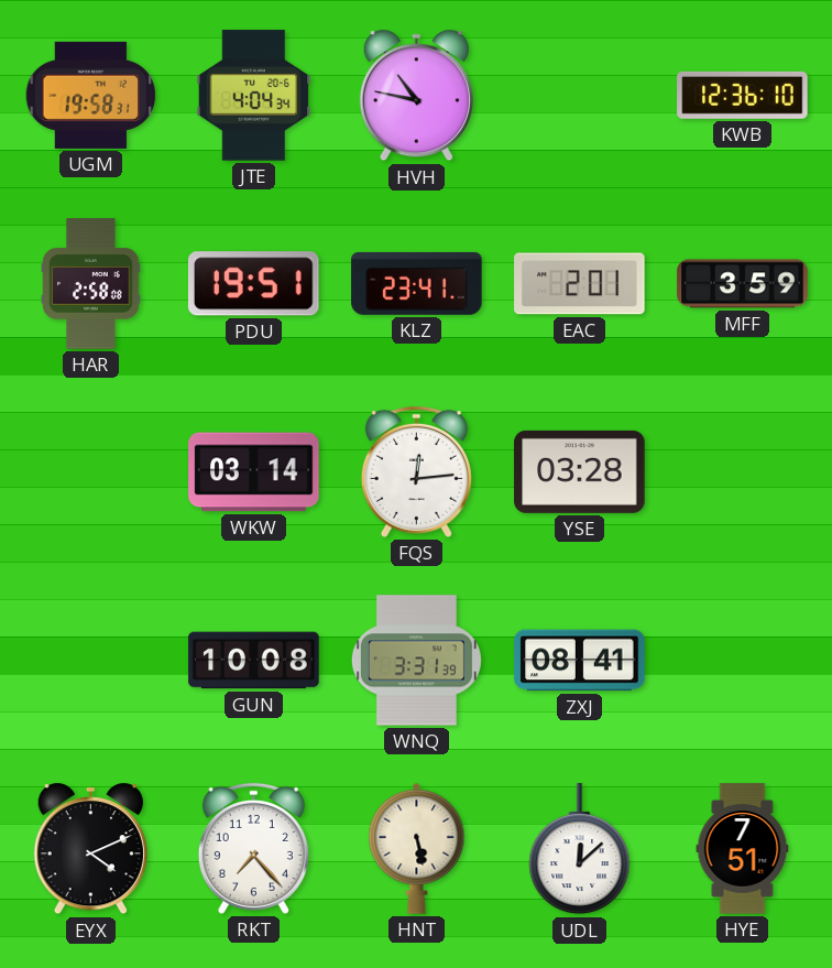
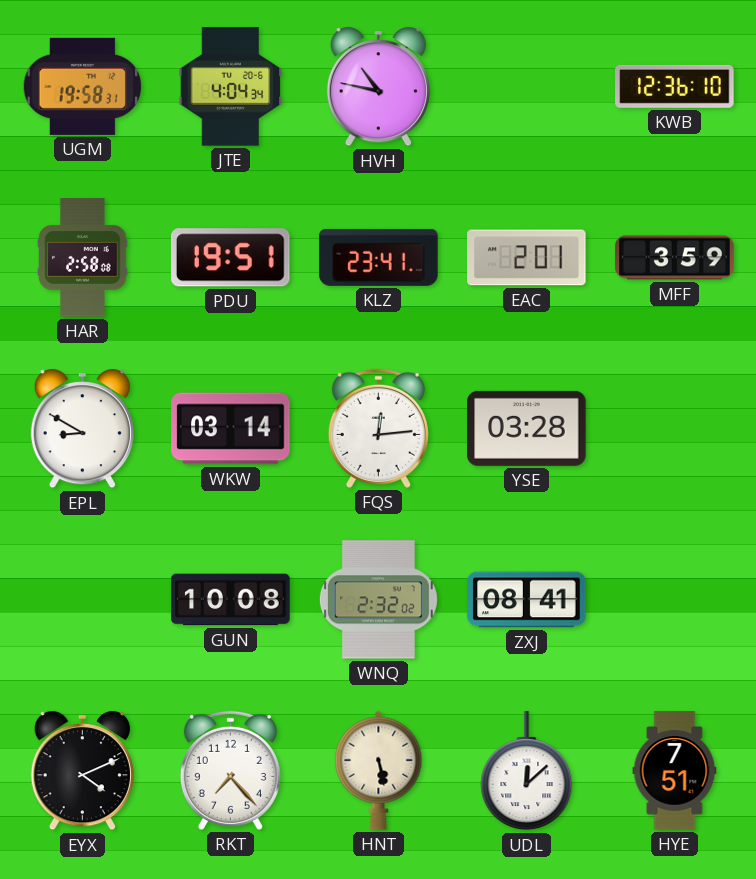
EPL: none -> 8:50 (82, 429)
WNQ: 3:31 -> 2:32 (378, 600)
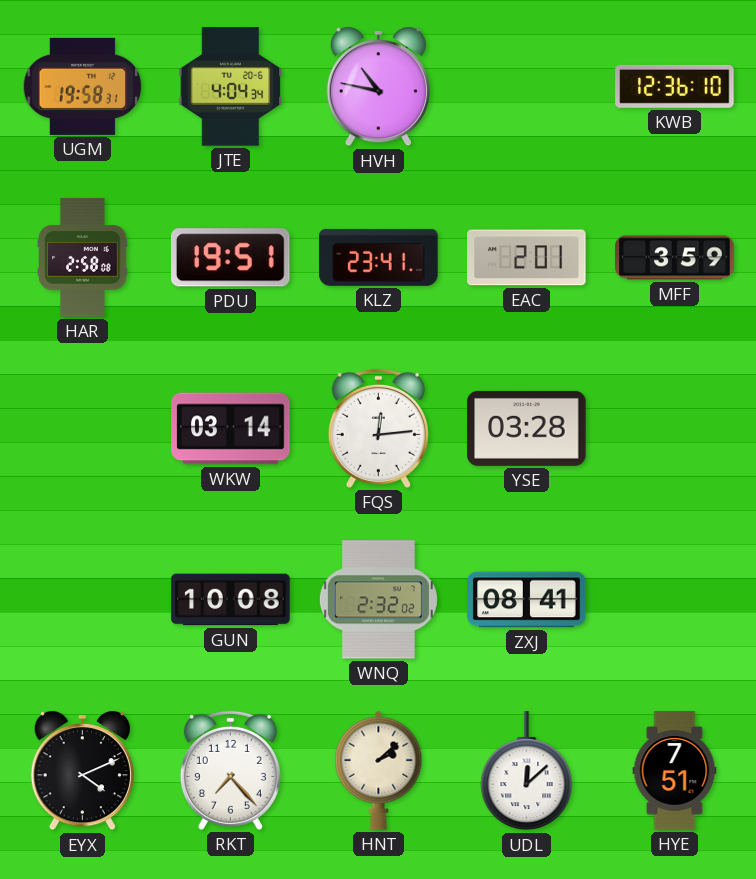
EPL: 8:50 -> none (82, 429)
HNT: 5:28 -> 2:08 (379, 770)
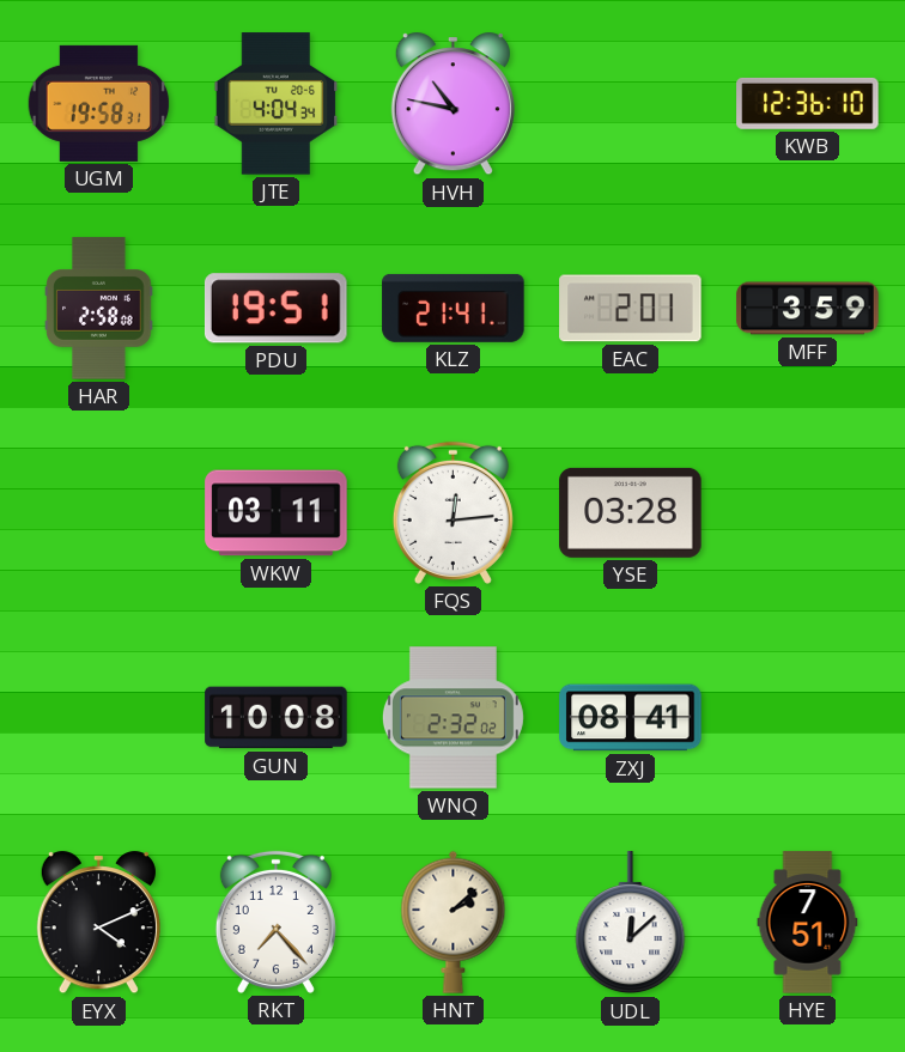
KLZ: 23:41 -> 21:41 (454, 308)
WKW: 03:14 -> 03:11 (277, 513)
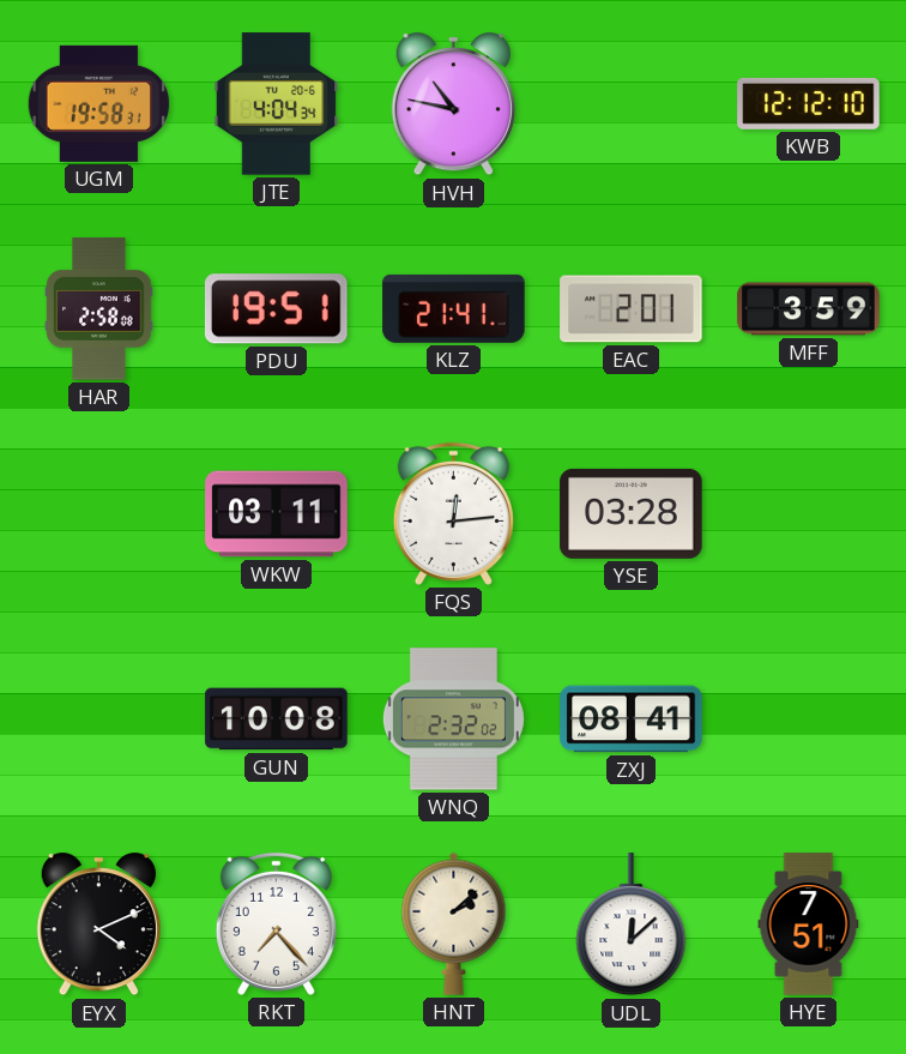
KWB: 12:36 -> 12:12 (809, 103)
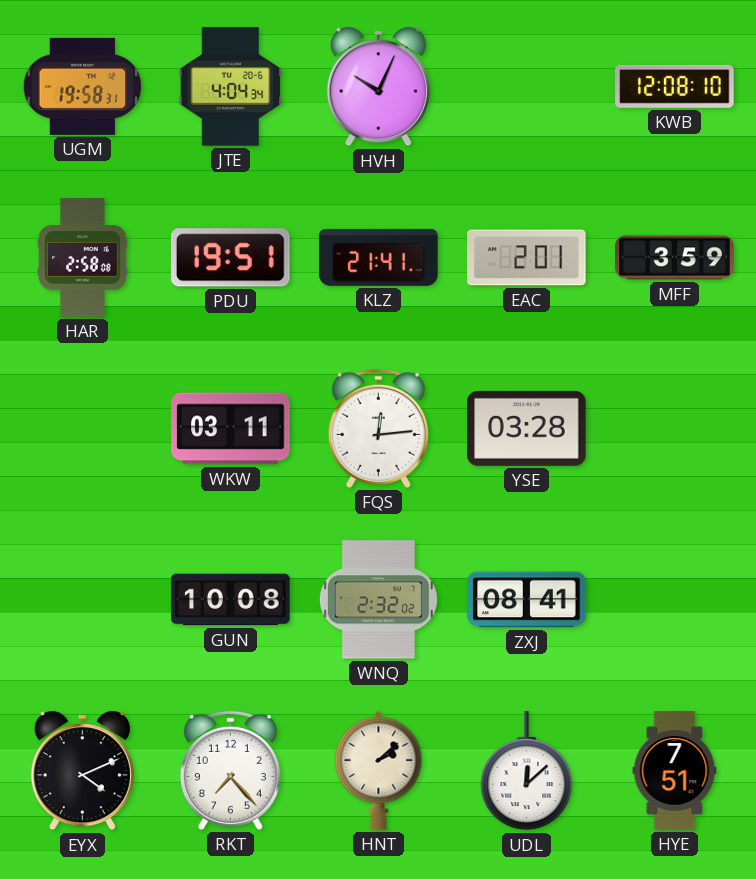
HVH: 10:47 -> 10:04 (378, 87)
KWB: 12:12 -> 12:08 (675, 86)
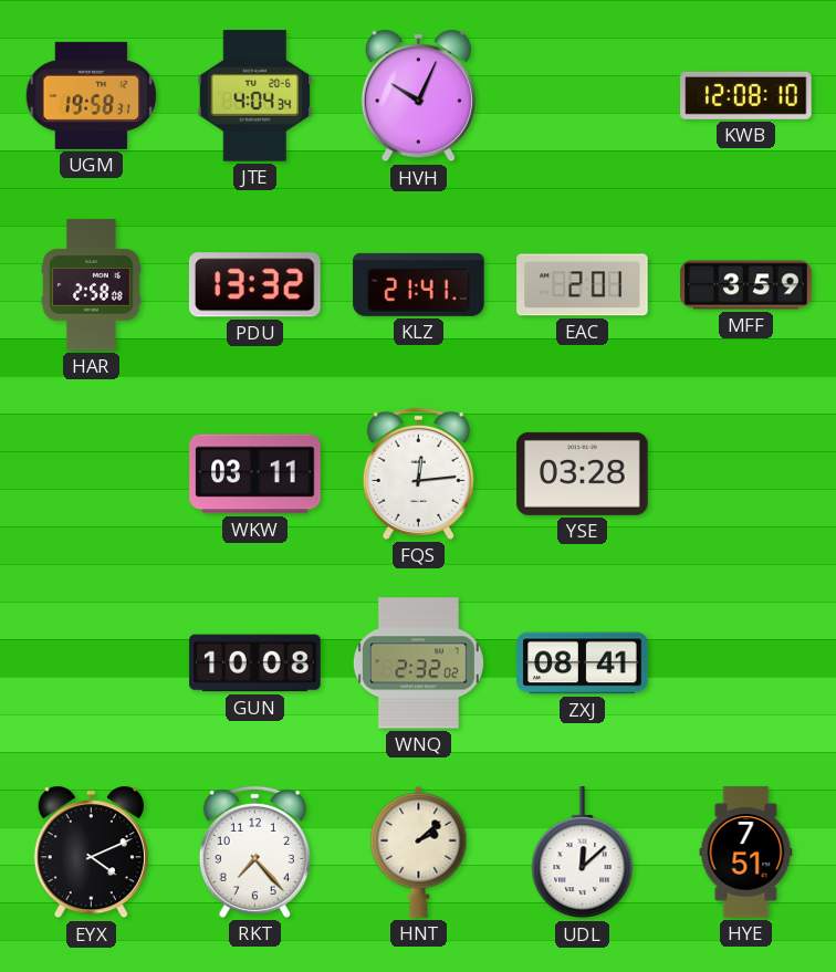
PDU: 19:51 -> 13:32 (254, 285)
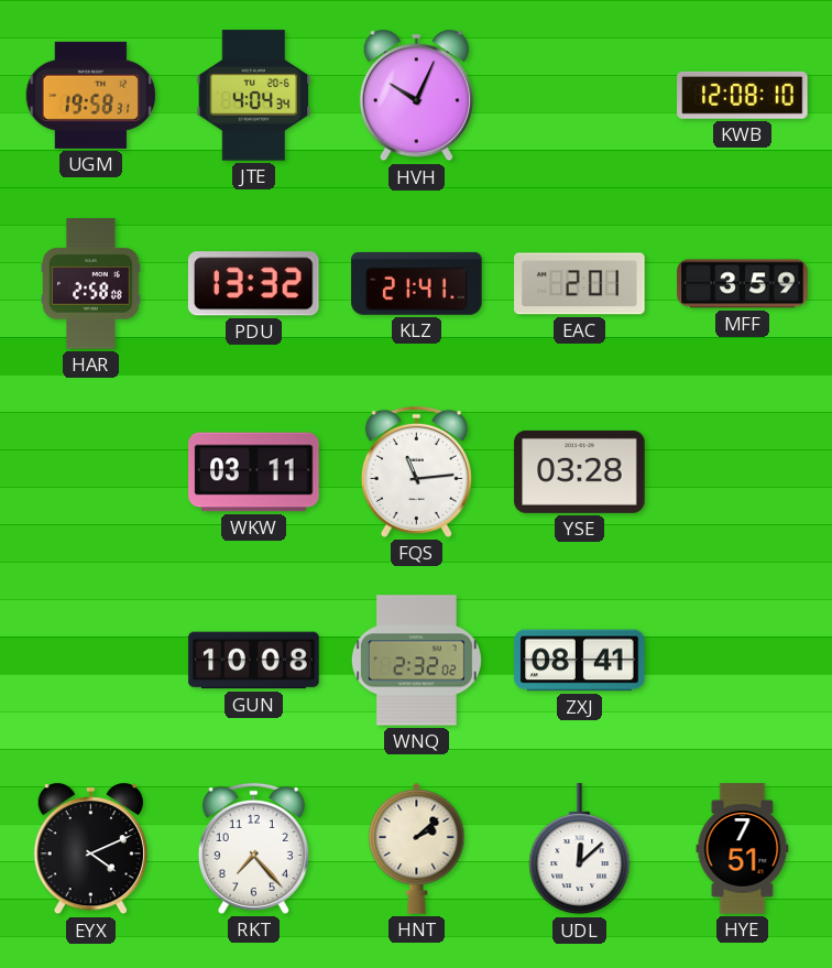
FQS: 12:14 -> 11:14 (416, 471)
